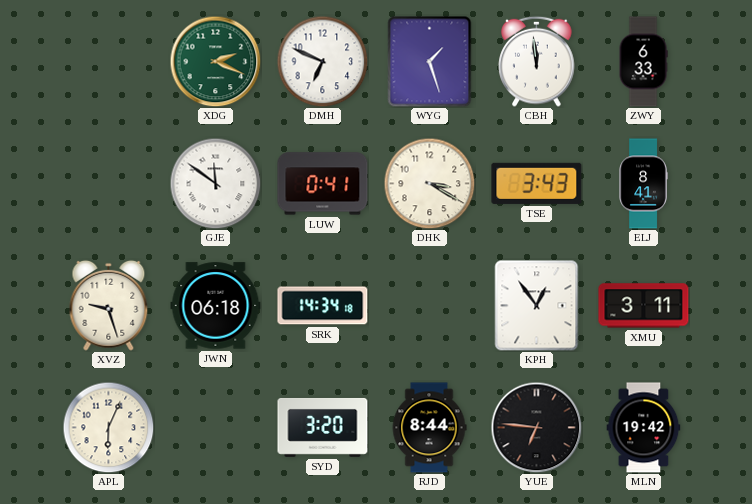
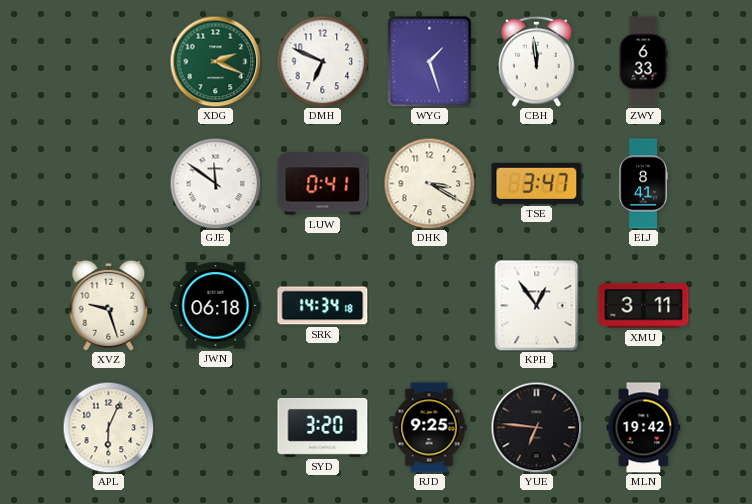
TSE: 3:43 -> 3:47 (537, 183)
RJD: 8:44 -> 9:25 (429, 428)
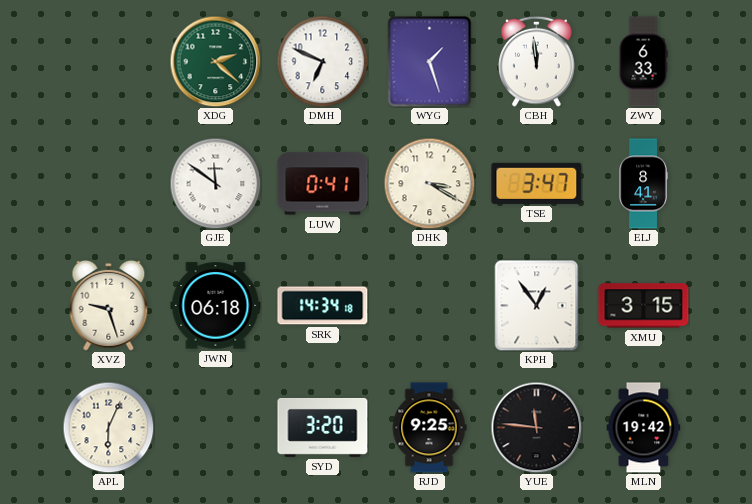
XDG: 2:19 -> 2:22 (215, 61)
XMU: 3:11 -> 3:15 (644, 306)
YUE: 6:46 -> 11:46 (536, 427)
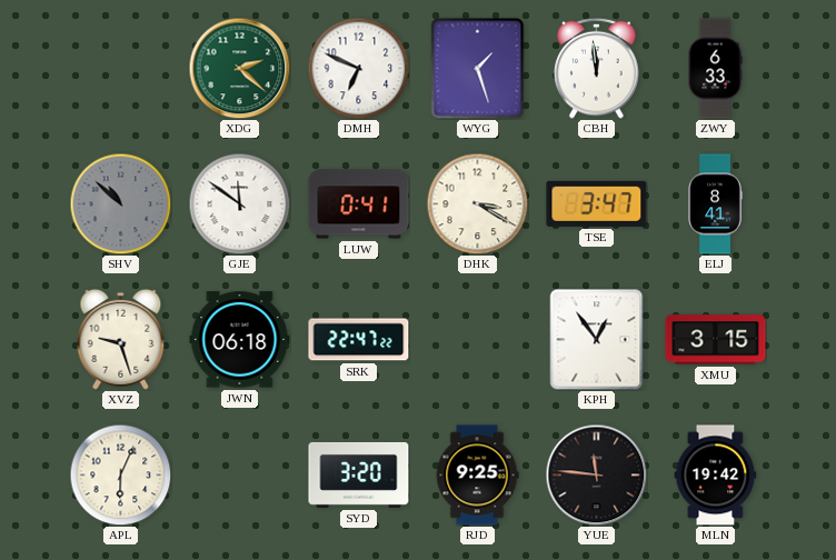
SHV: none -> 10:52 (120, 203)
SRK: 14:34 -> 22:47 (359, 340)
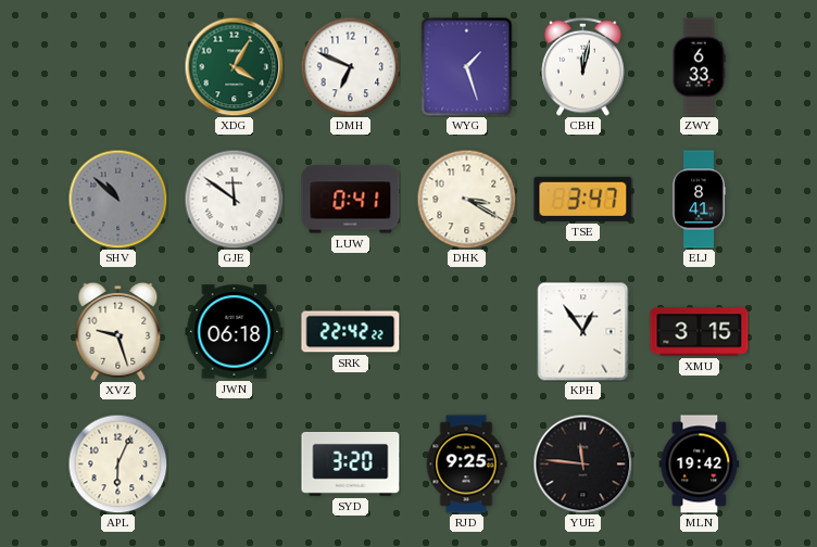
XDG: 2:22 -> 4:05 (234, 66)
CBH: 11:59 -> 12:02 (583, 66)
SRK: 22:47 -> 22:42 (351, 332)
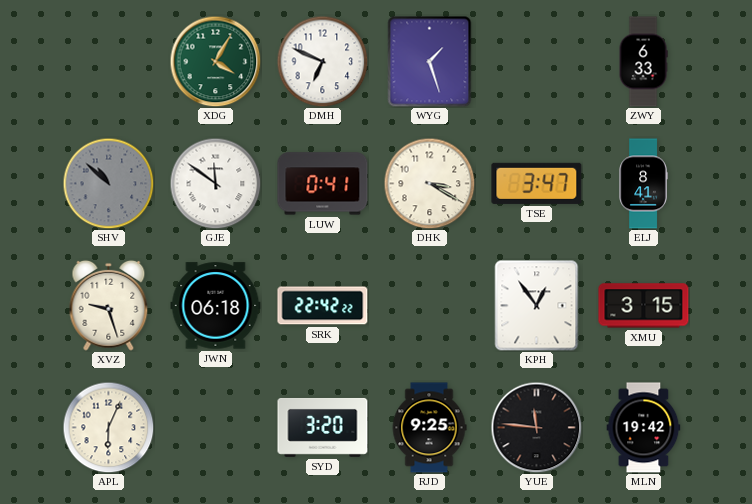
CBH: 12:02 -> none (583, 66)
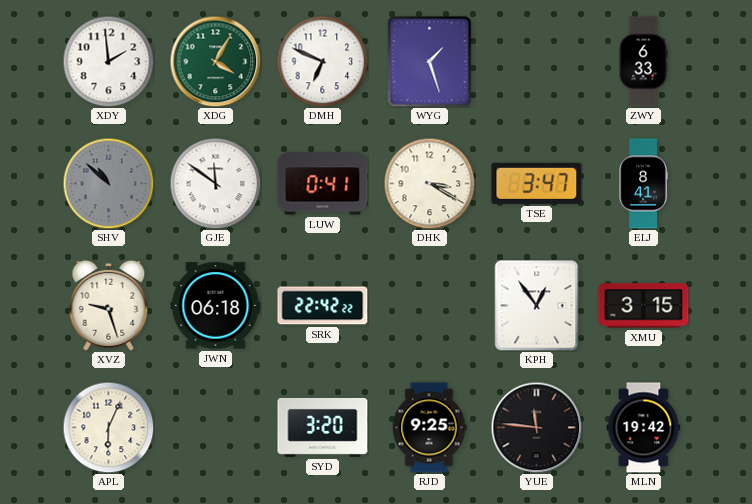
XDY: none -> 1:59 (108, 61)
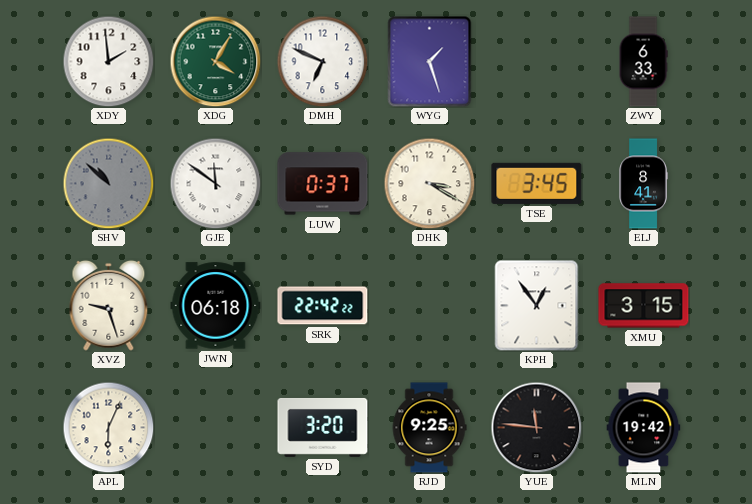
LUW: 0:41 -> 0:37 (323, 184)
TSE: 3:47 -> 3:45 (537, 183)
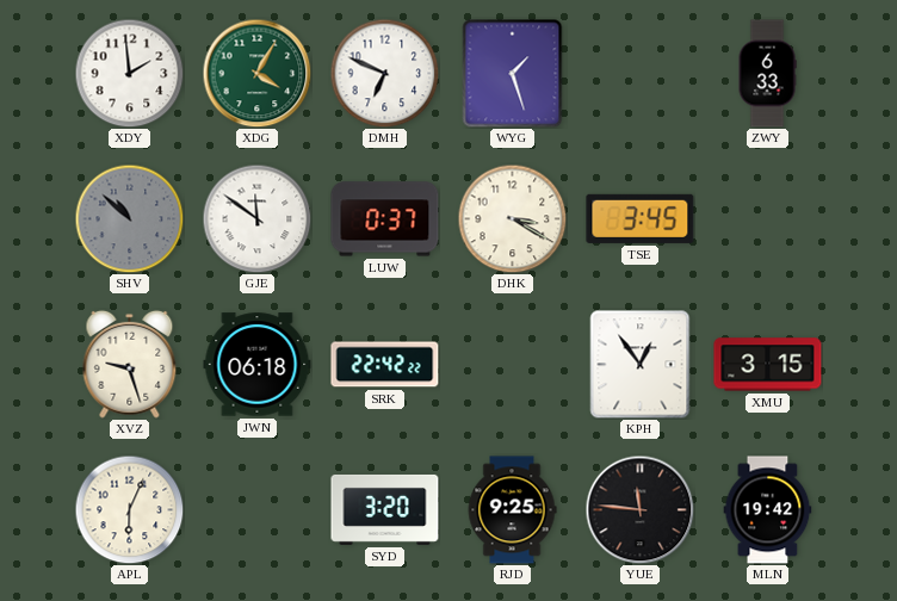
ELJ: 8:41 -> none (643, 184)
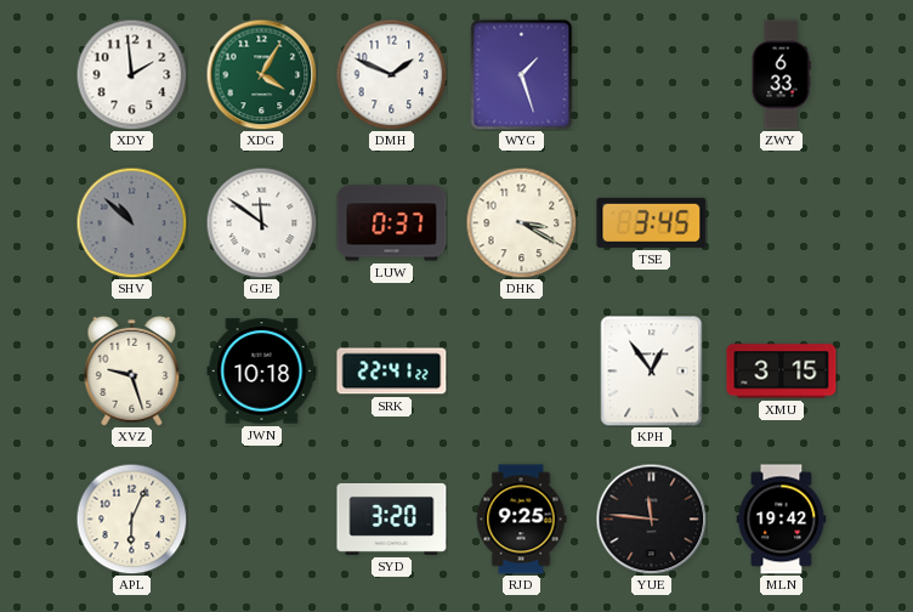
DMH: 6:49 -> 1:49 (391, 74)
JWN: 06:18 -> 10:18 (262, 372)
SRK: 22:42 -> 22:41 (392, 372)
